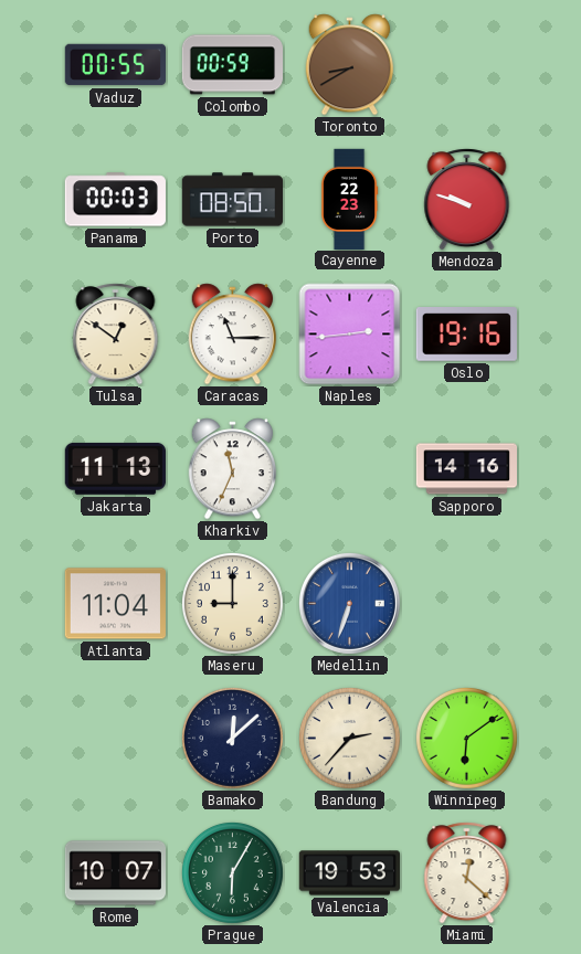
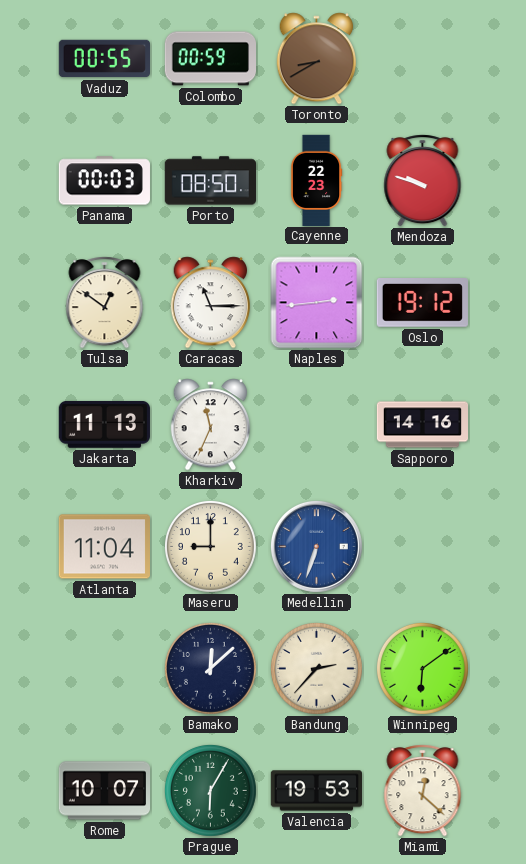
Oslo: 19:16 -> 19:12 (422, 303)
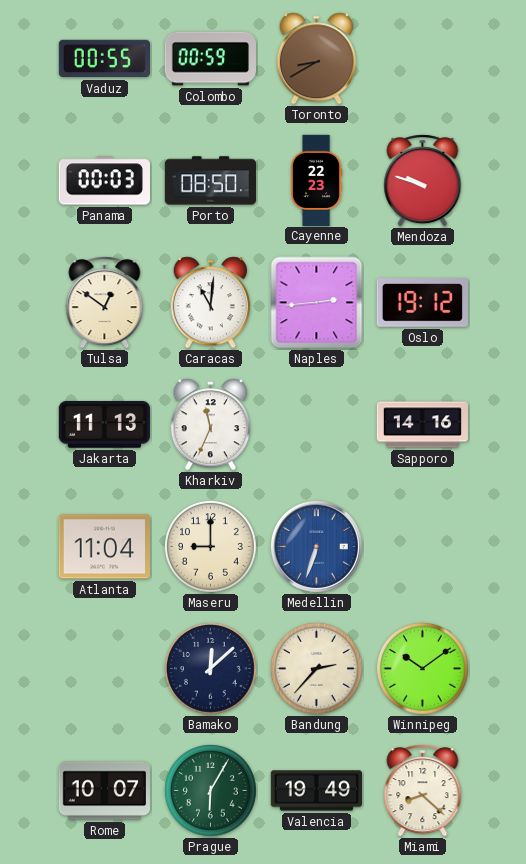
Caracas: 11:15 -> 11:01 (211, 303)
Winnipeg: 6:09 -> 10:09 (422, 668)
Valencia: 19:53 -> 19:49 (316, 791)
Miami: 12:22 -> 8:22 (423, 791)
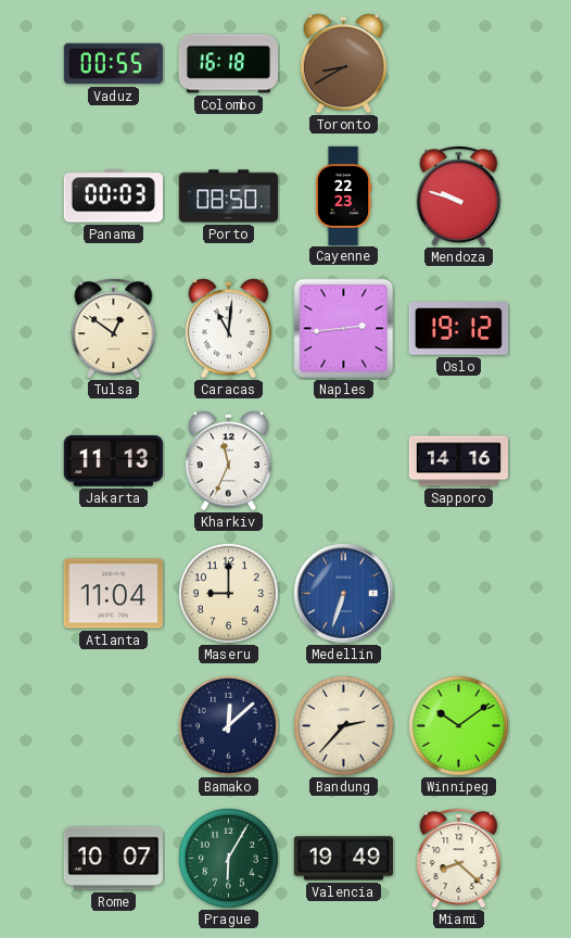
Colombo: 00:59 -> 16:18 (228, 64)
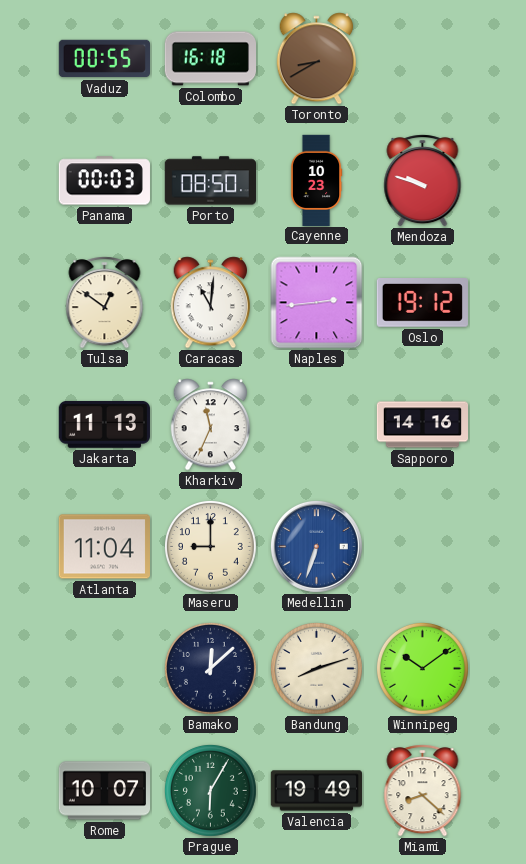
Cayenne: 22:23 -> 10:23 (316, 180)
Bandung: 2:37 -> 8:12 (316, 668)
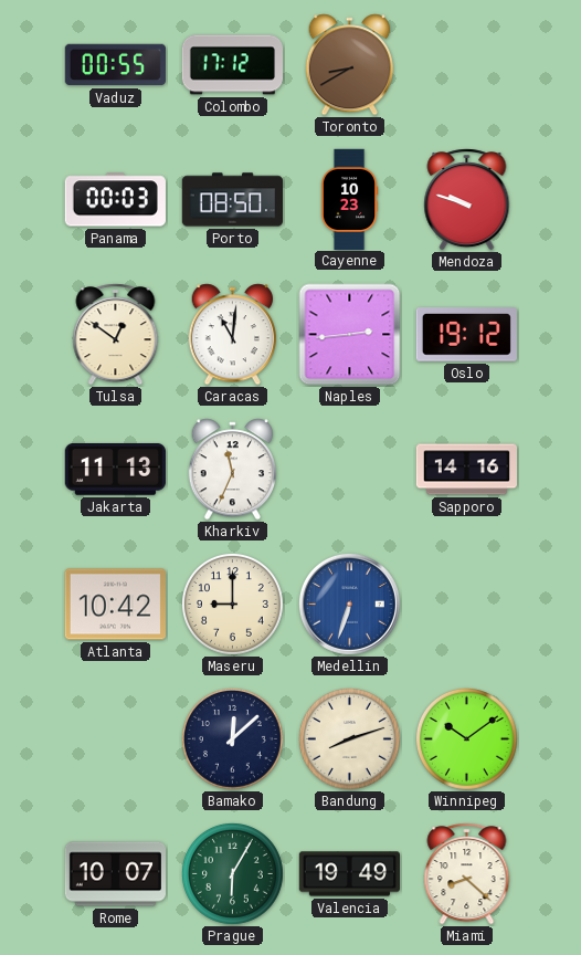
Colombo: 16:18 -> 17:12 (232, 65)
Atlanta: 11:04 -> 10:42 (115, 605)
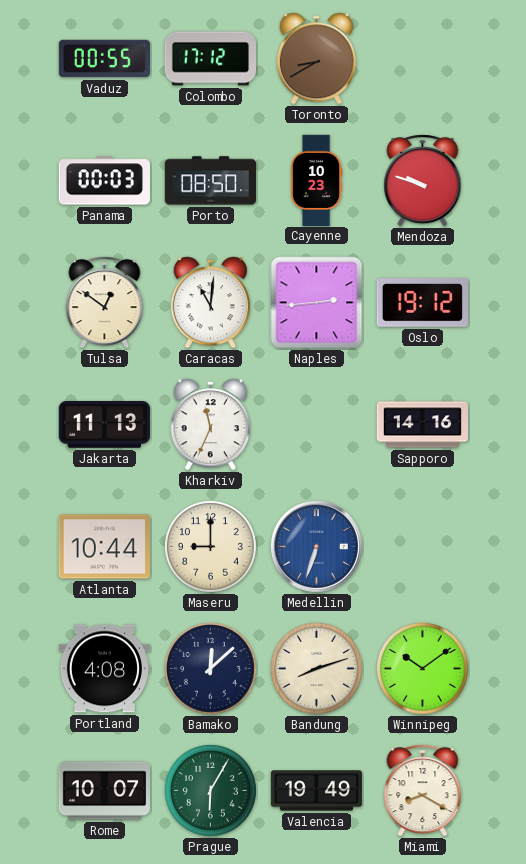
Atlanta: 10:42 -> 10:44 (104, 547)
Portland: none -> 4:08 (104, 669)
Miami: 8:22 -> 8:20 (423, 791)
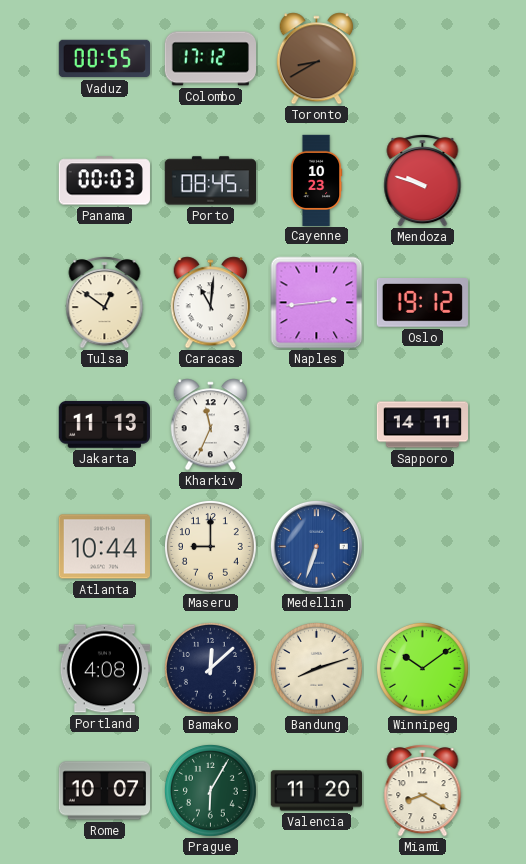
Porto: 08:50 -> 08:45 (210, 181)
Sapporo: 14:16 -> 14:11 (423, 425)
Valencia: 19:49 -> 11:20 (316, 791)
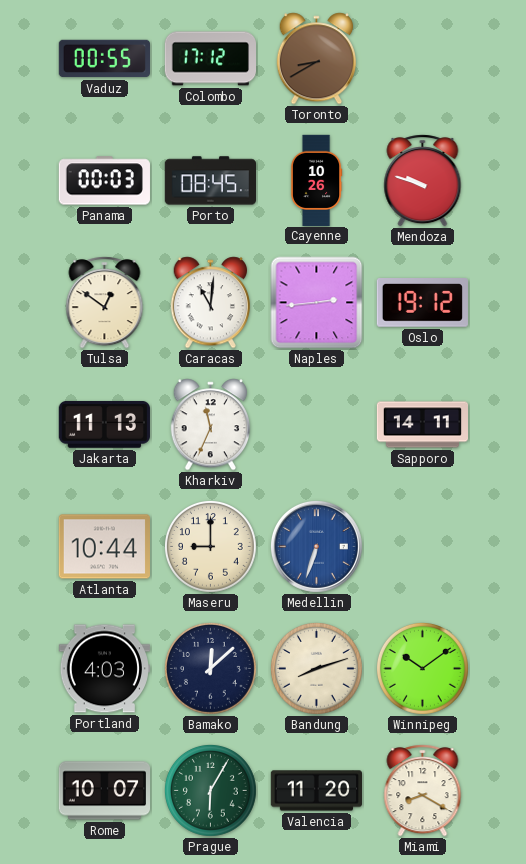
Cayenne: 10:23 -> 10:26 (316, 180)
Portland: 4:08 -> 4:03 (104, 669)
